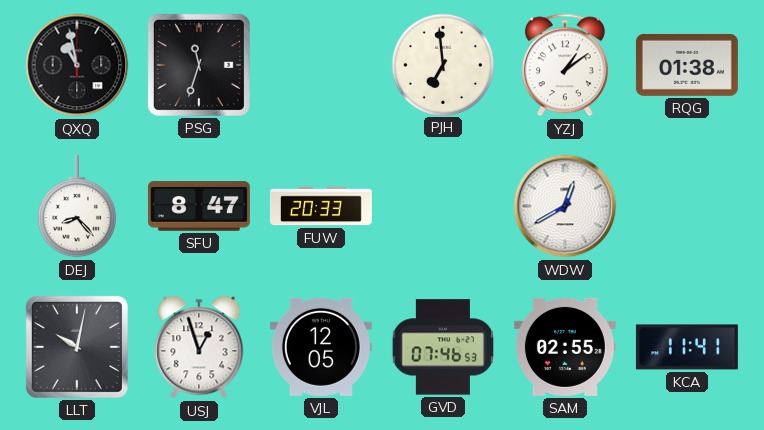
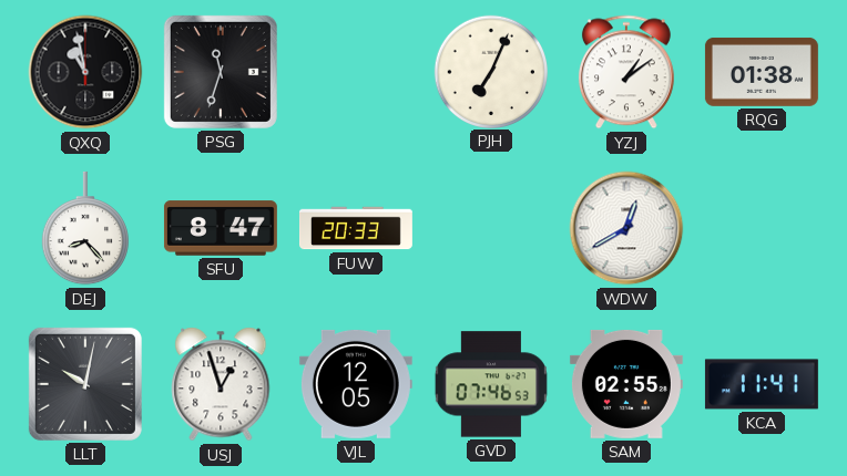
PJH: 6:59 -> 7:04 (490, 71)
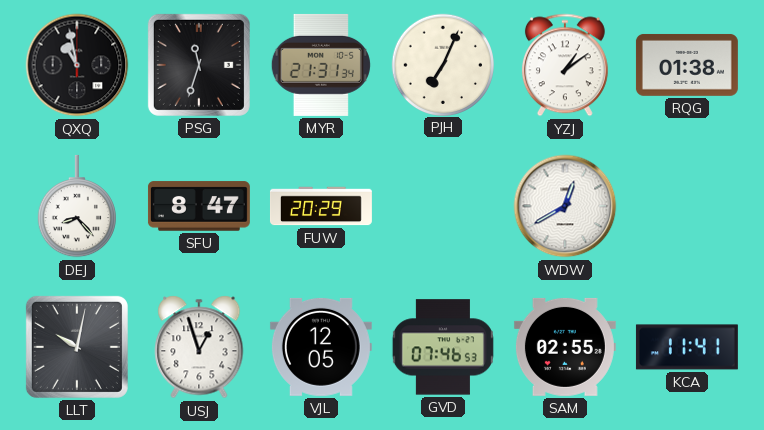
MYR: none -> 21:31 (321, 65)
FUW: 20:33 -> 20:29 (321, 206)
